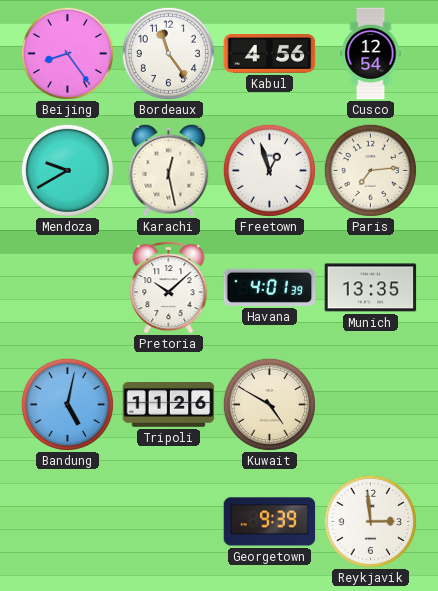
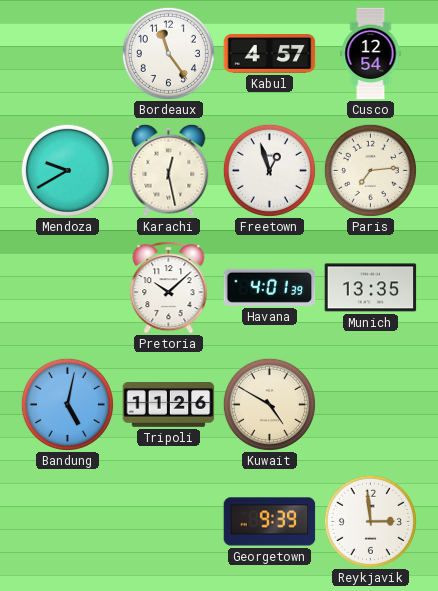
Beijing: 8:24 -> none (67, 53)
Kabul: 4:56 -> 4:57 (270, 54)
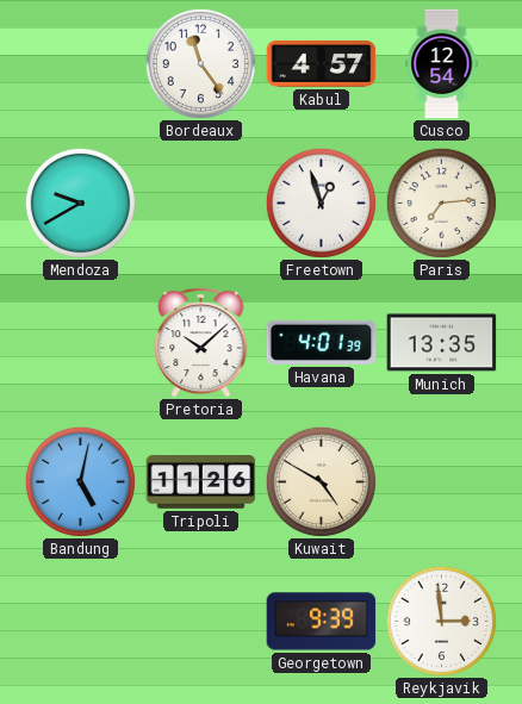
Karachi: 12:28 -> none (169, 170)
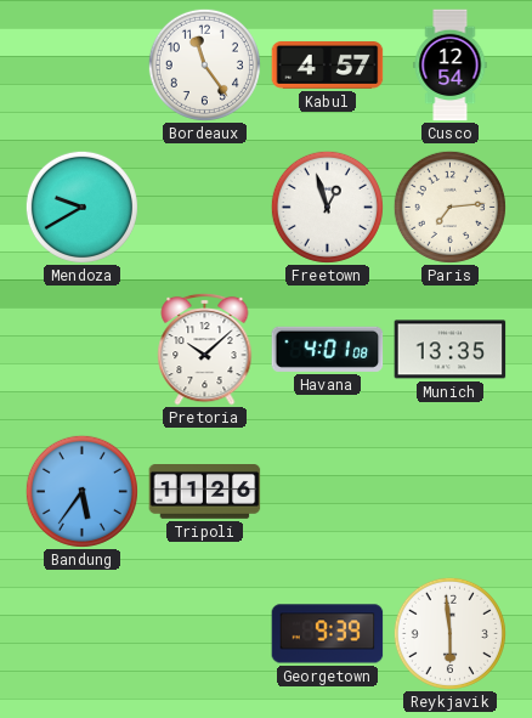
Havana: 4:01:39 -> 4:01:08 (328, 349)
Bandung: 5:02 -> 5:36 (81, 491)
Kuwait: 4:50 -> none (321, 481)
Reykjavik: 2:59 -> 5:59 (449, 633)
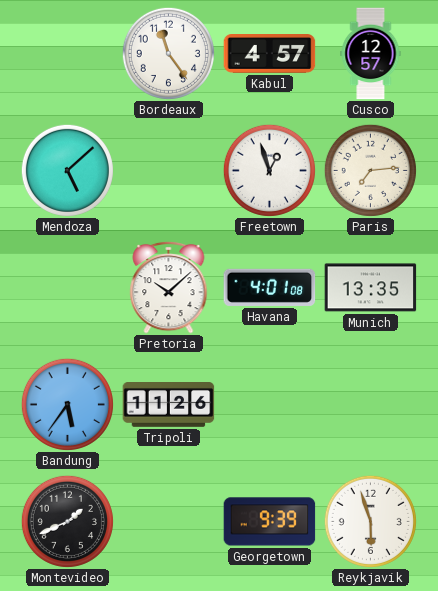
Cusco: 12:54 -> 12:57 (371, 54)
Mendoza: 9:40 -> 5:08 (67, 170)
Montevideo: none -> 1:41 (67, 521)
Reykjavik: 5:59 -> 5:57 (370, 521)
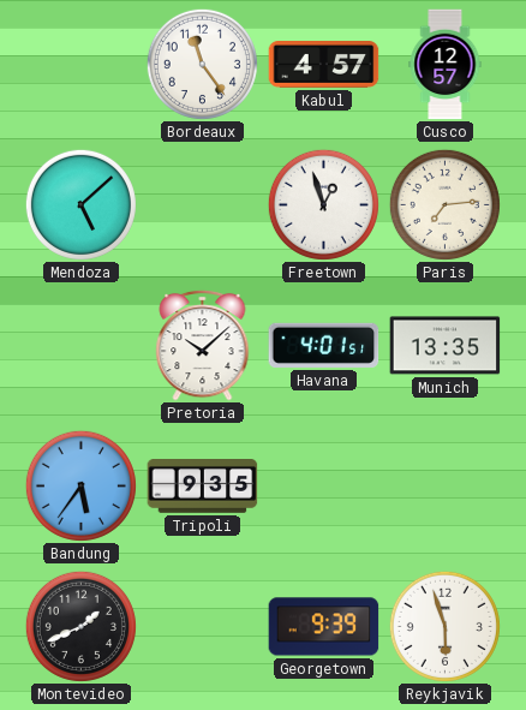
Havana: 4:01:08 -> 4:01:51 (324, 345)
Tripoli: 11:26 -> 9:35 (203, 487)
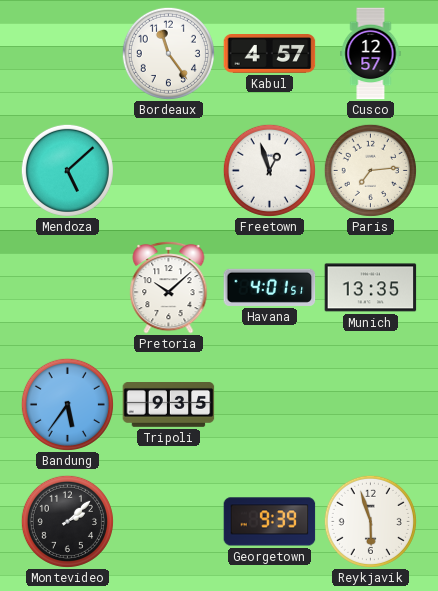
Montevideo: 1:41 -> 2:08 (67, 521)
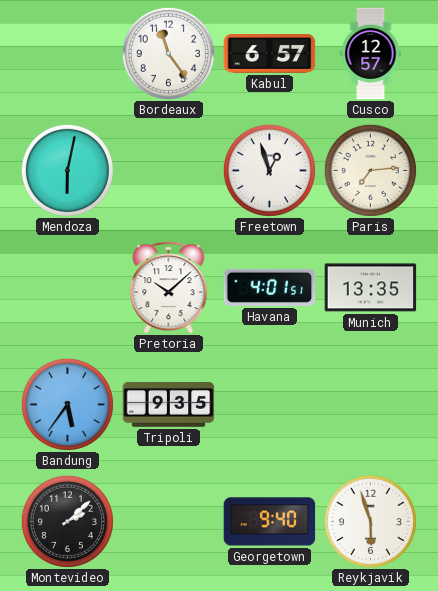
Kabul: 4:57 -> 6:57 (270, 54)
Mendoza: 5:08 -> 6:02 (67, 170)
Georgetown: 9:39 -> 9:40 (270, 522)
